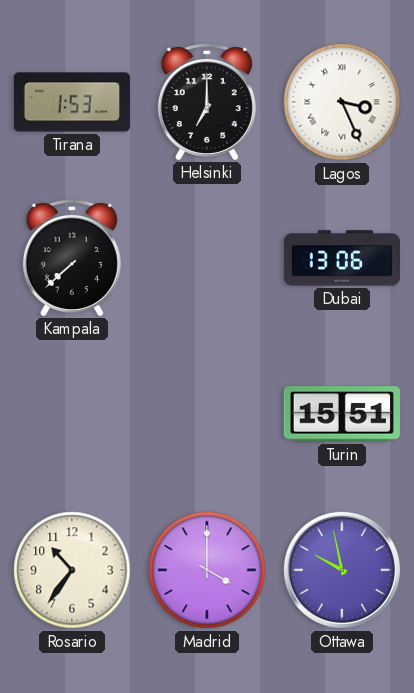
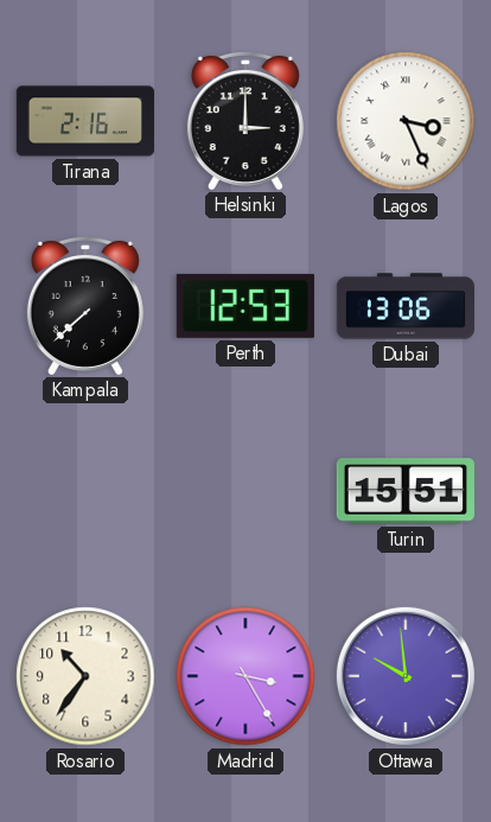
Tirana: 1:53 -> 2:16 (85, 121)
Helsinki: 7:00 -> 3:00 (245, 120)
Perth: none -> 12:53 (245, 306)
Madrid: 4:00 -> 3:25 (245, 676)
Ottawa: 9:58 -> 9:59 (406, 676)
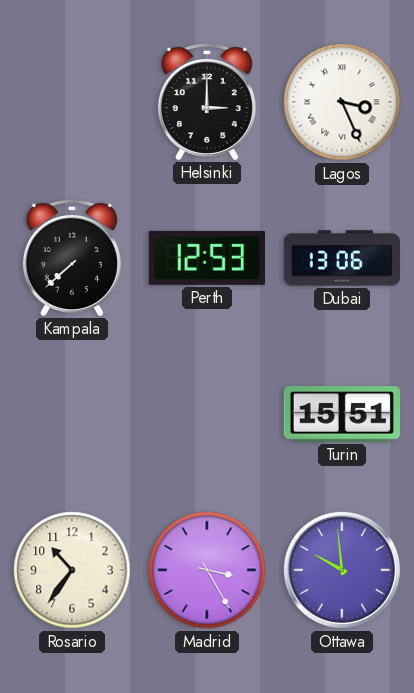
Tirana: 2:16 -> none (85, 121)
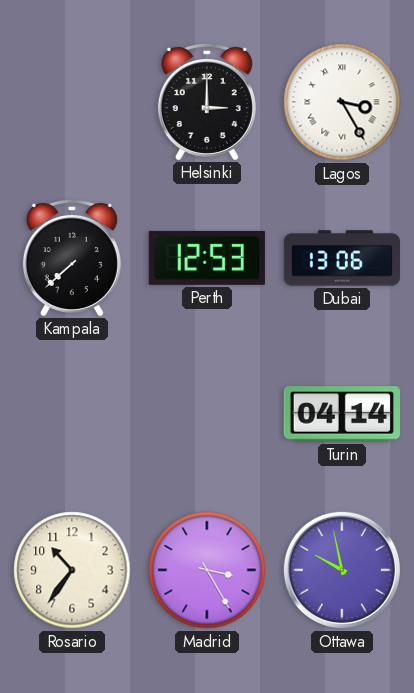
Lagos: 3:26 -> 3:25 (342, 102)
Turin: 15:51 -> 04:14 (342, 414)
Ottawa: 9:59 -> 9:58 (342, 570)
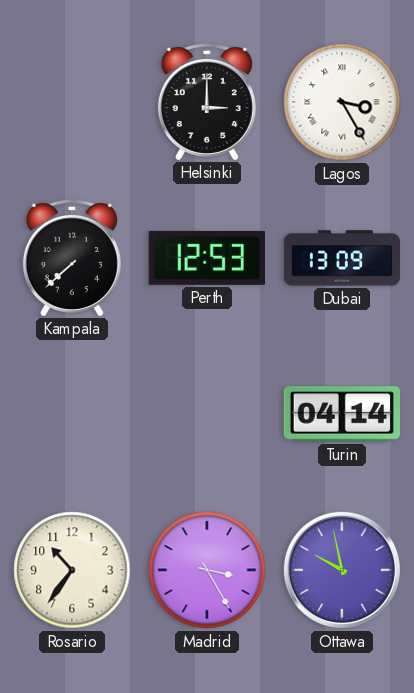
Dubai: 13:06 -> 13:09 (341, 258)
